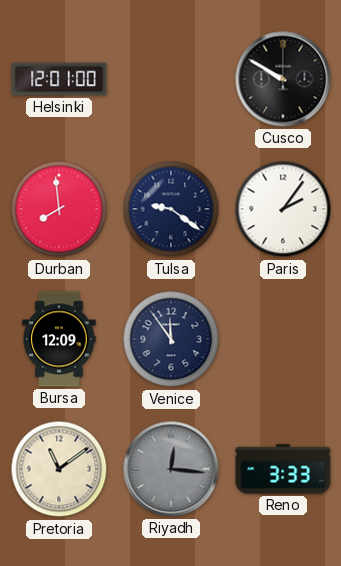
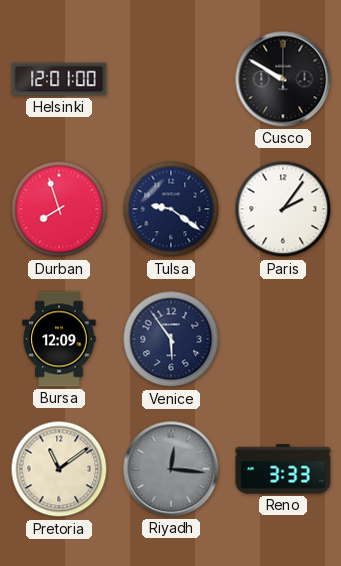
Durban: 7:59 -> 7:57 (59, 209)
Venice: 11:54 -> 5:54 (171, 339)
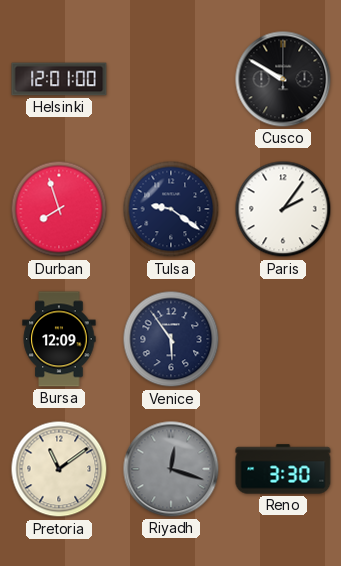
Riyadh: 12:16 -> 12:18 (171, 469)
Reno: 3:33 -> 3:30 (283, 469)
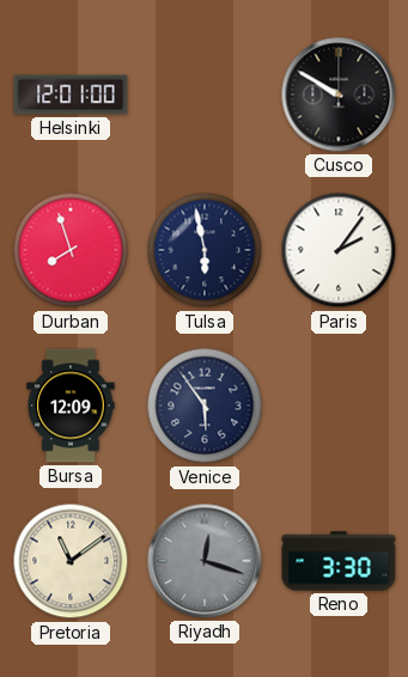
Tulsa: 9:21 -> 5:58 (205, 250)
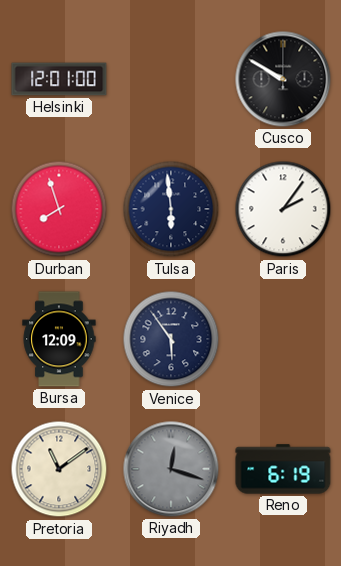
Tulsa: 5:58 -> 5:59 (171, 209)
Reno: 3:30 -> 6:19 (283, 469)
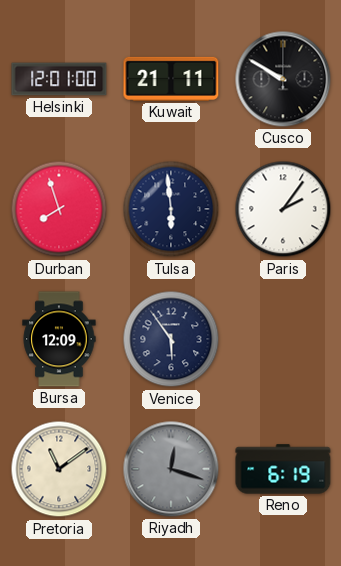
Kuwait: none -> 21:11 (171, 79)
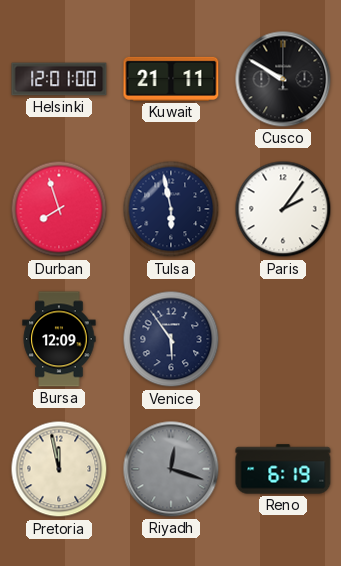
Tulsa: 5:59 -> 5:58 (171, 209)
Pretoria: 11:09 -> 11:58 (59, 469)
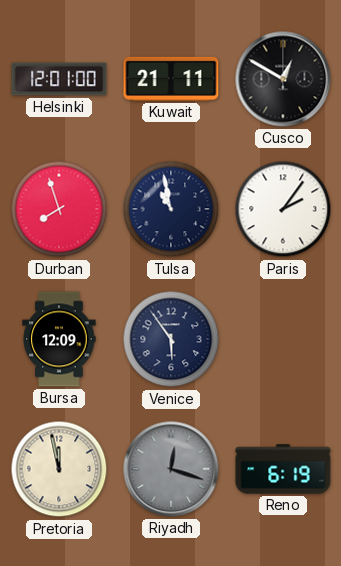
Cusco: 9:50 -> 12:50 (283, 79)
Tulsa: 5:58 -> 10:58 (171, 209)
